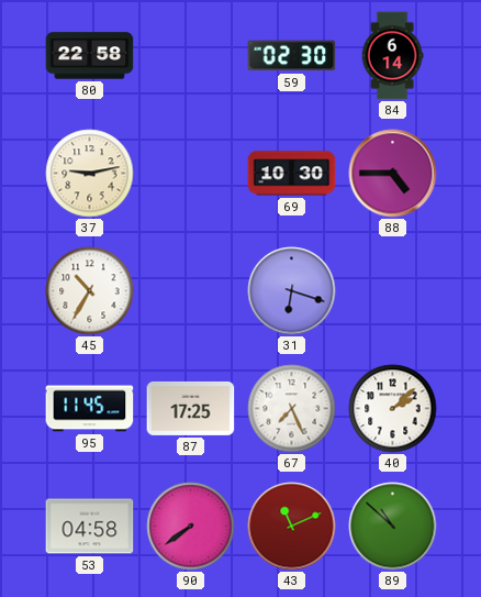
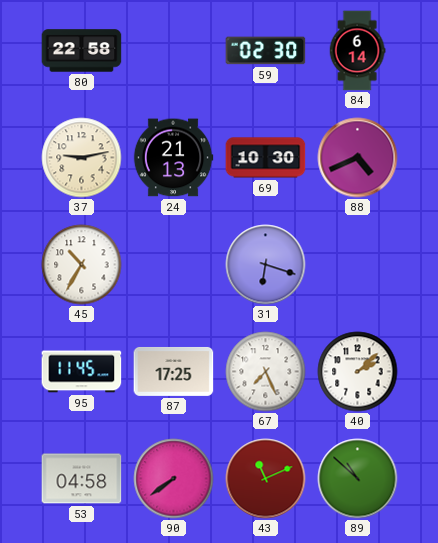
24: none -> 21:13 (173, 158)
88: 4:45 -> 4:41 (358, 158)
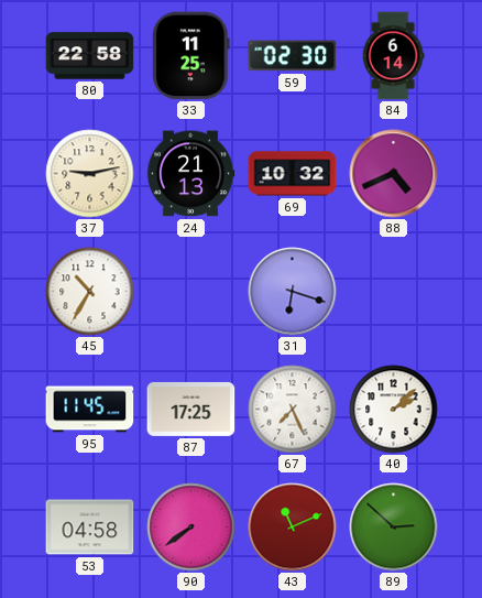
33: none -> 11:25 (191, 56)
69: 10:30 -> 10:32 (293, 174)
89: 10:52 -> 2:52 (394, 528)
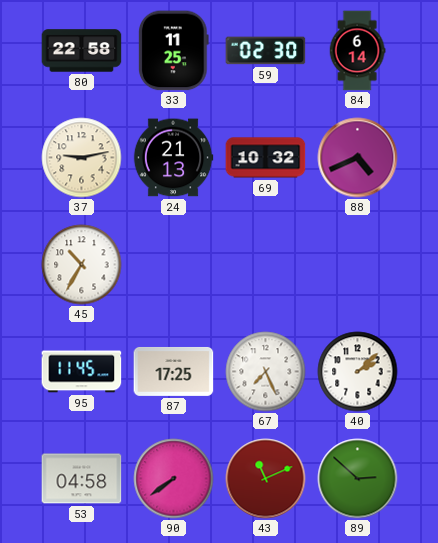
31: 6:18 -> none (293, 292)
